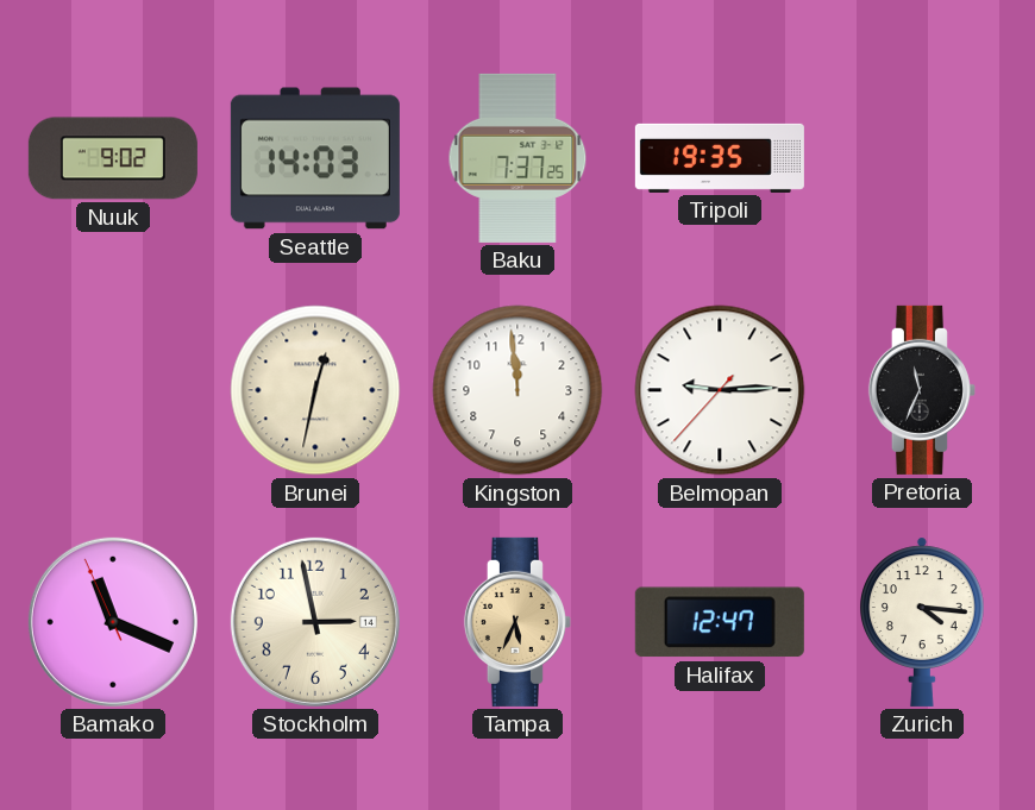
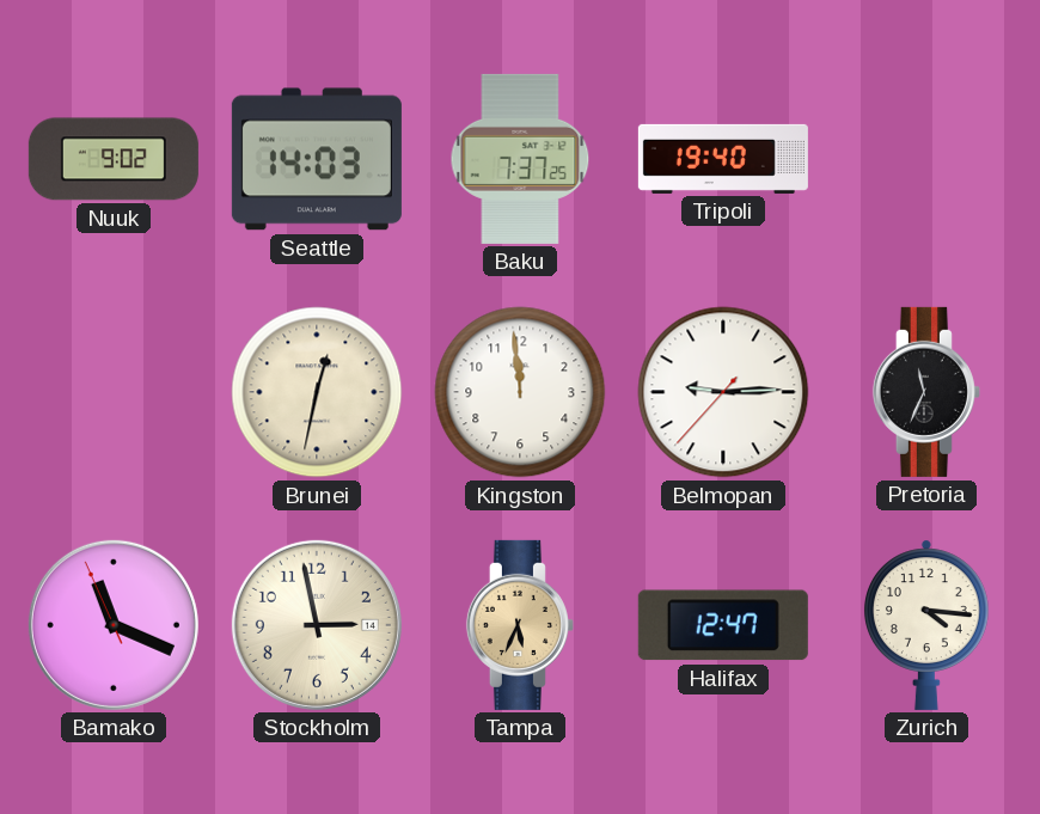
Tripoli: 19:35 -> 19:40 (723, 159)
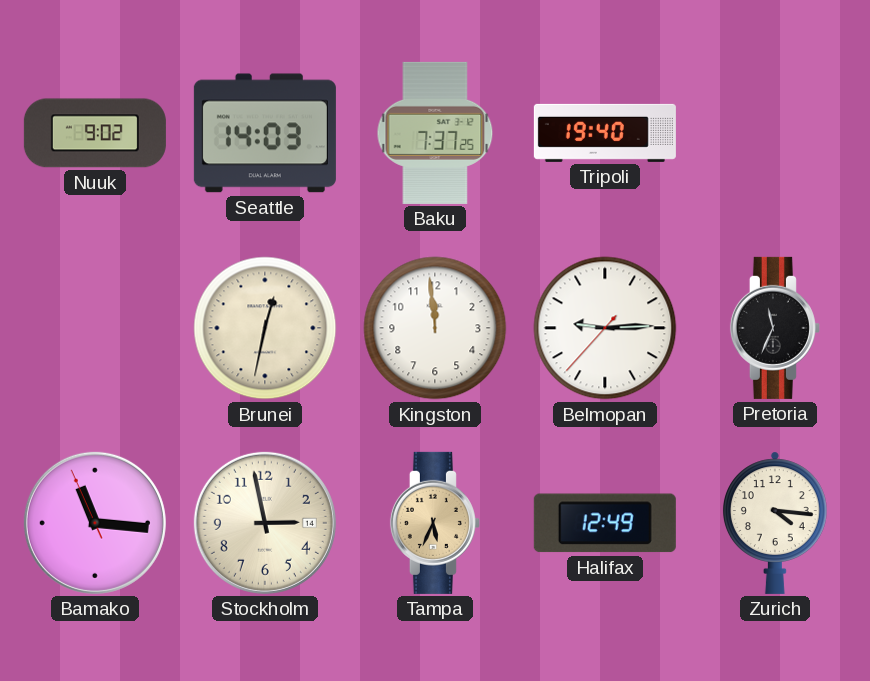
Bamako: 11:18 -> 11:15 (95, 523)
Halifax: 12:47 -> 12:49 (605, 523)
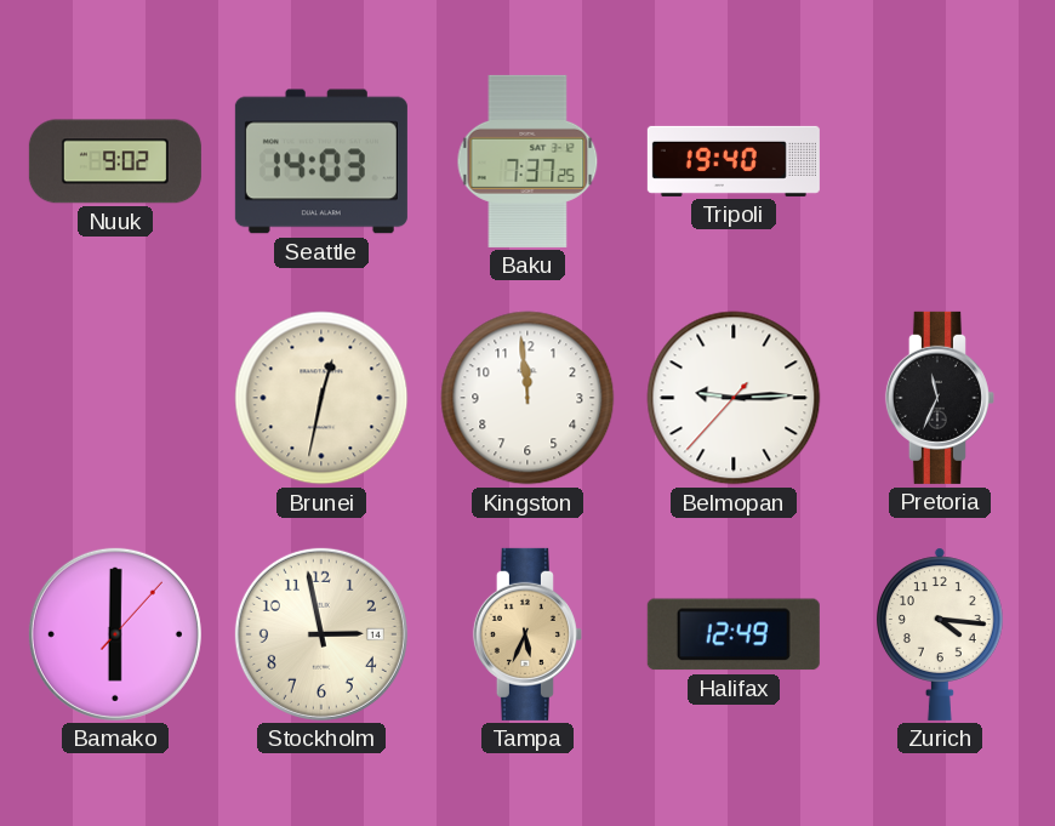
Bamako: 11:15 -> 6:00 (115, 634)
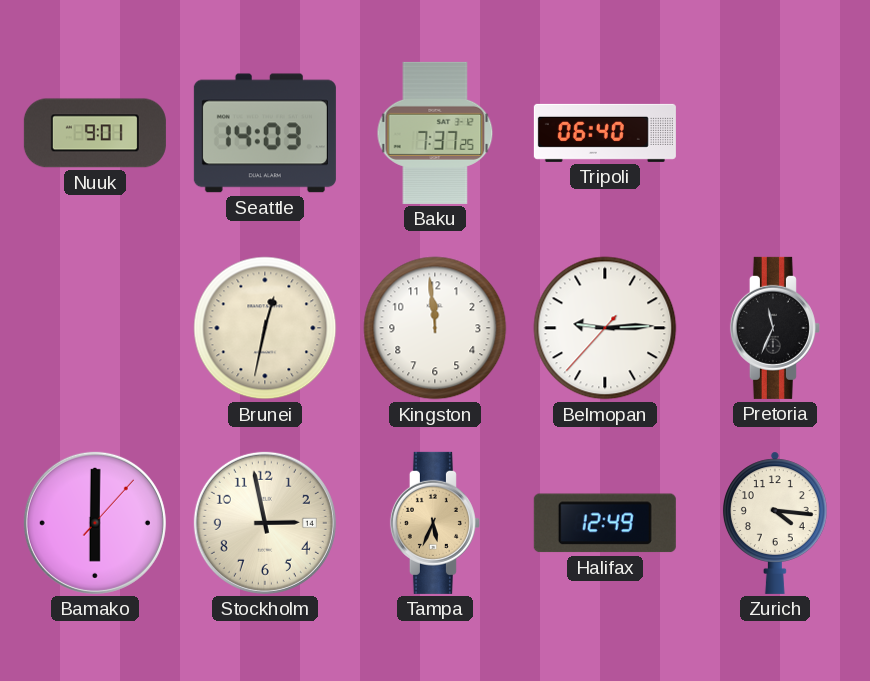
Nuuk: 9:02 -> 9:01 (95, 133)
Tripoli: 19:40 -> 06:40 (605, 133)
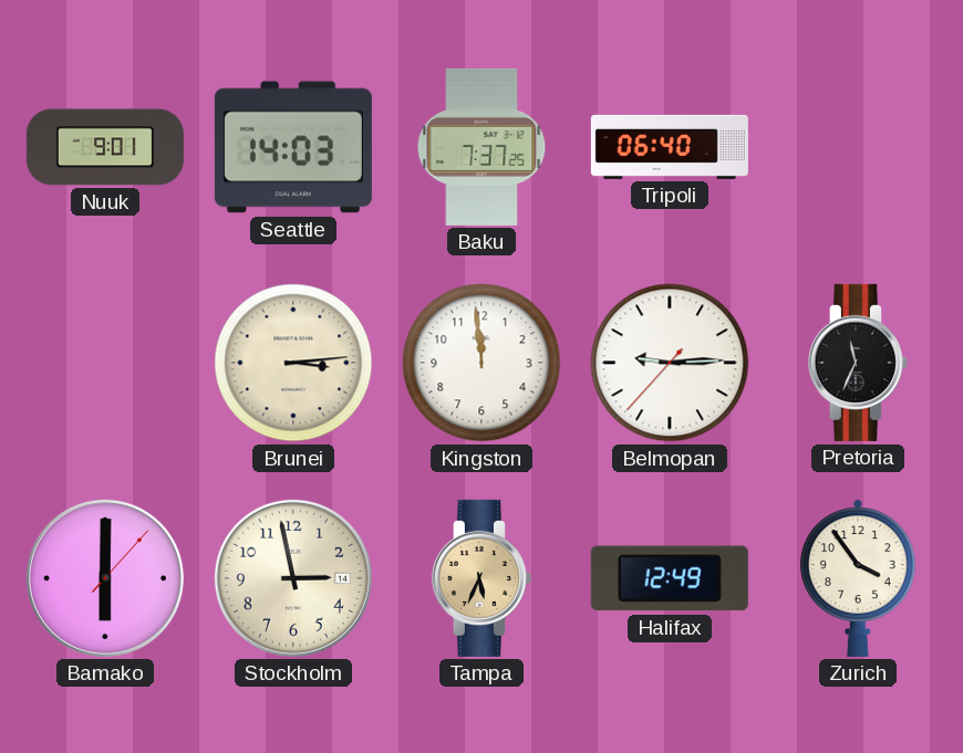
Brunei: 12:32 -> 3:14 (293, 363)
Zurich: 4:16 -> 3:54 (858, 578)
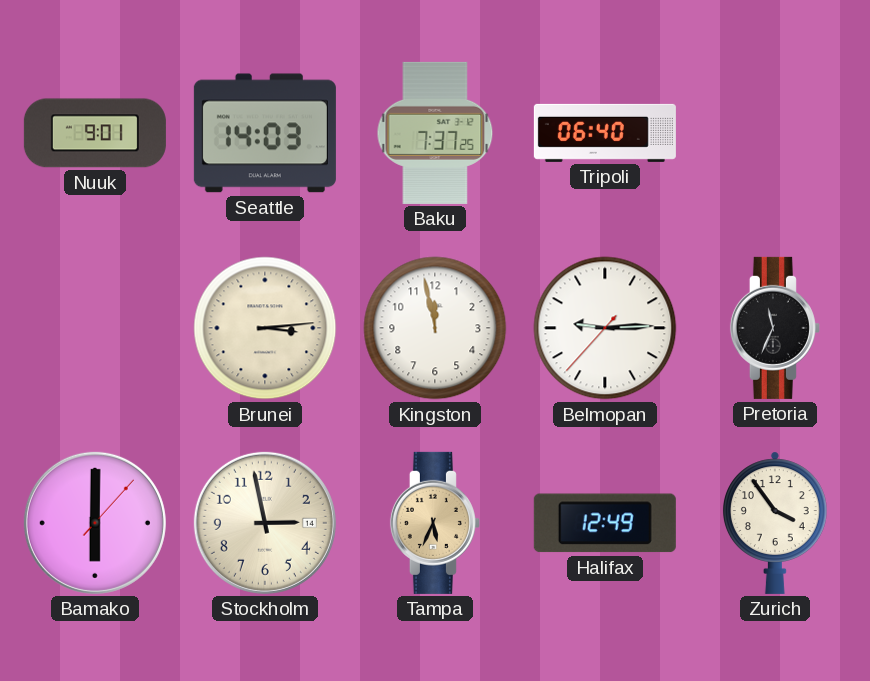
Kingston: 11:59 -> 11:58 (435, 328)
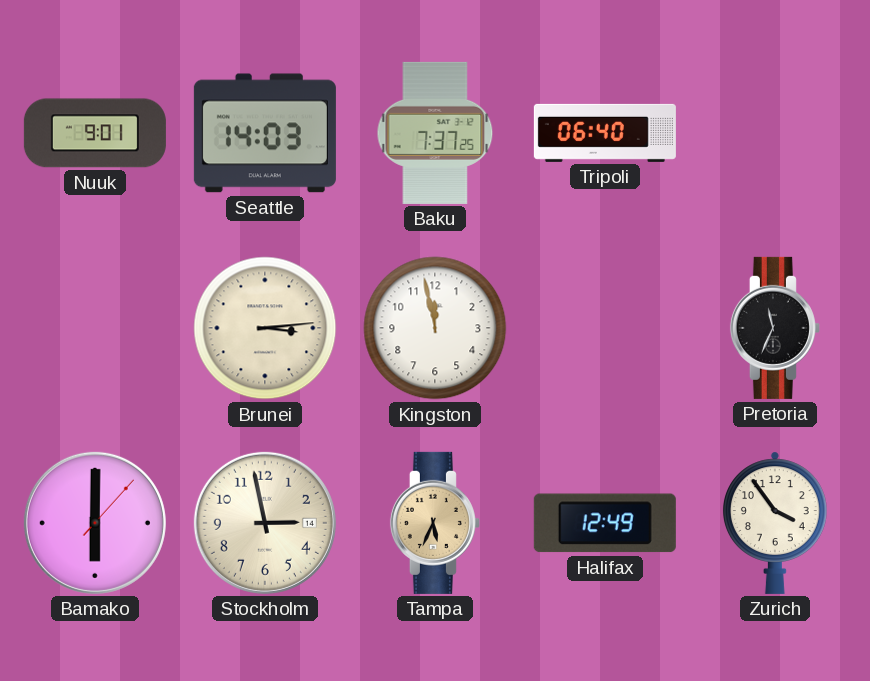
Belmopan: 9:14 -> none (605, 328)
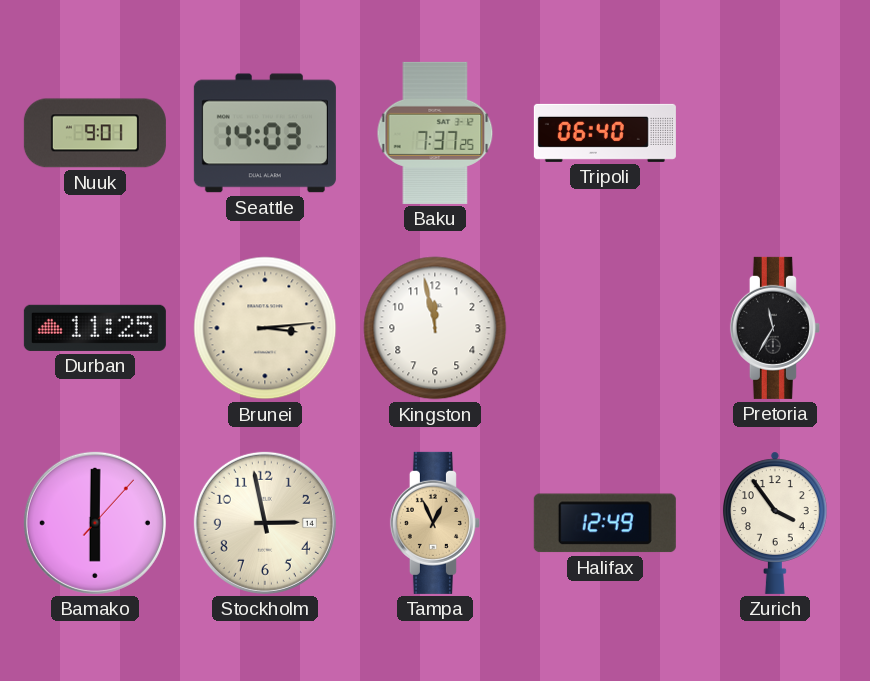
Durban: none -> 11:25 (95, 328)
Pretoria: 11:34 -> 11:35 (775, 328)
Tampa: 5:34 -> 12:56 (435, 523)
